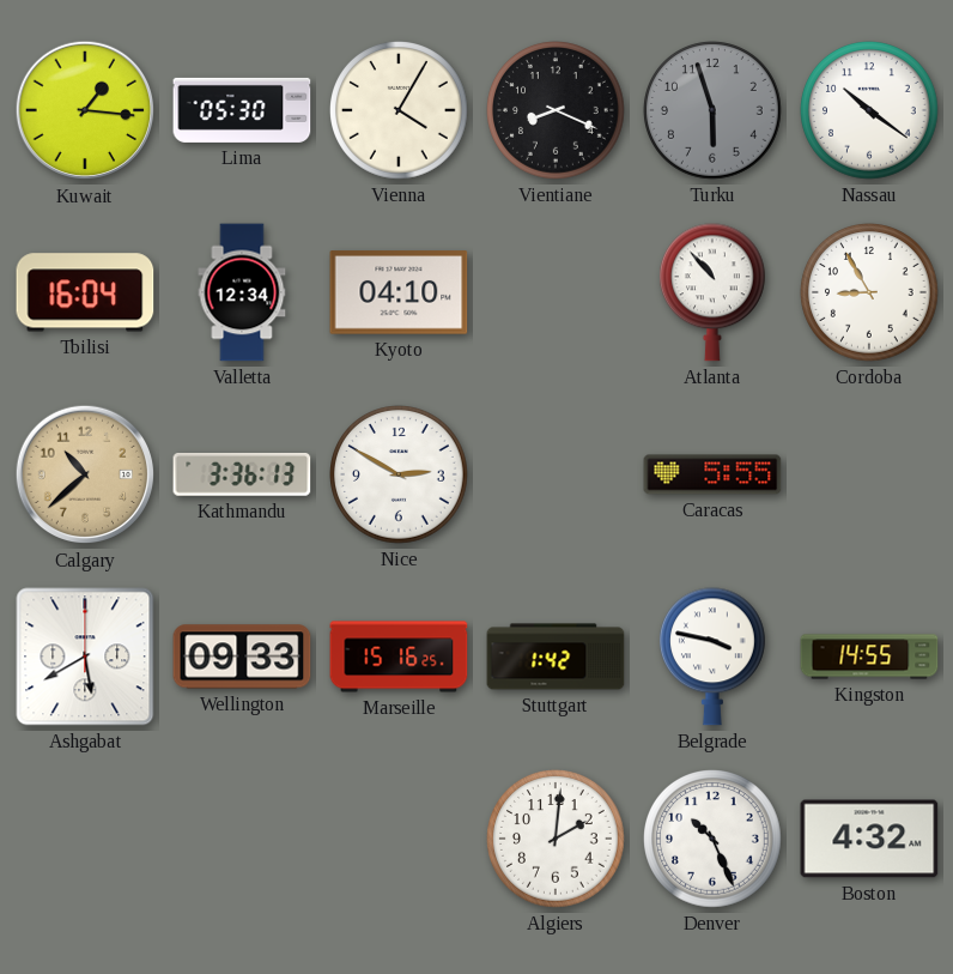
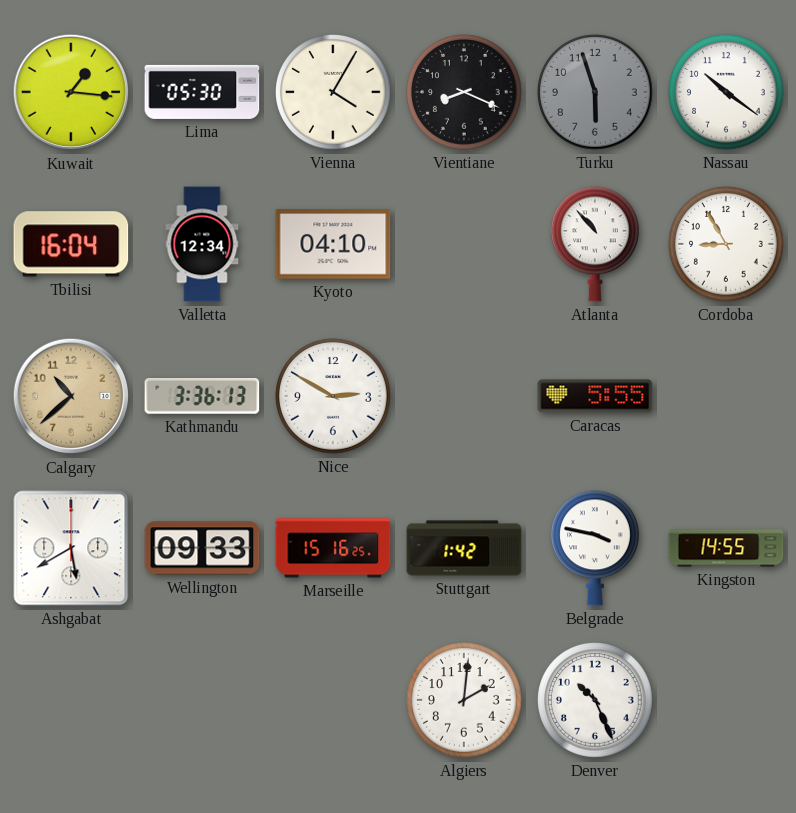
Boston: 4:32 -> none (869, 839)
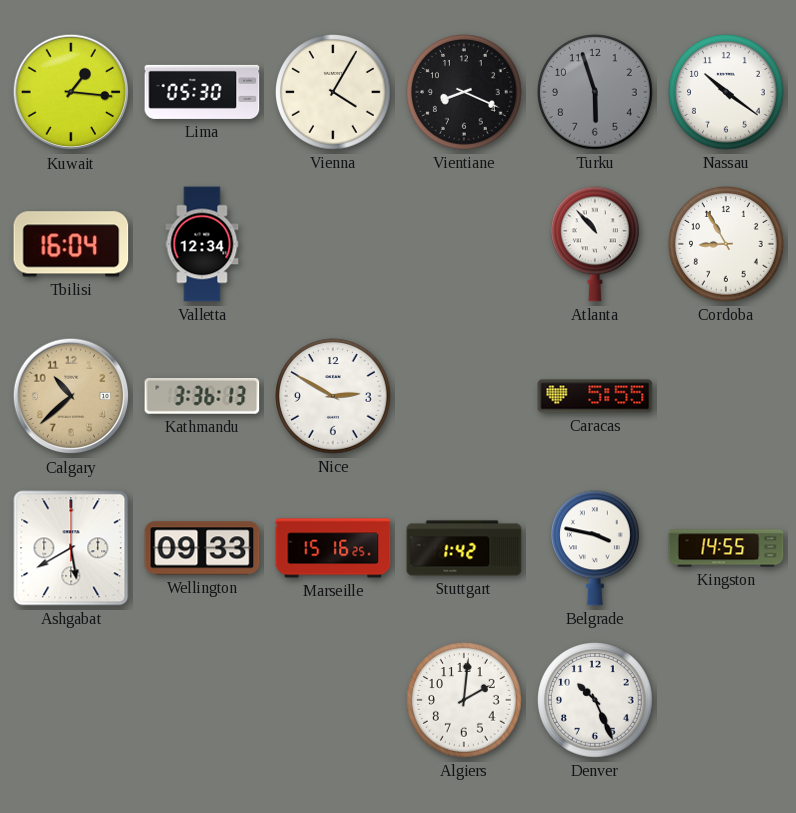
Kyoto: 04:10 -> none (333, 244)
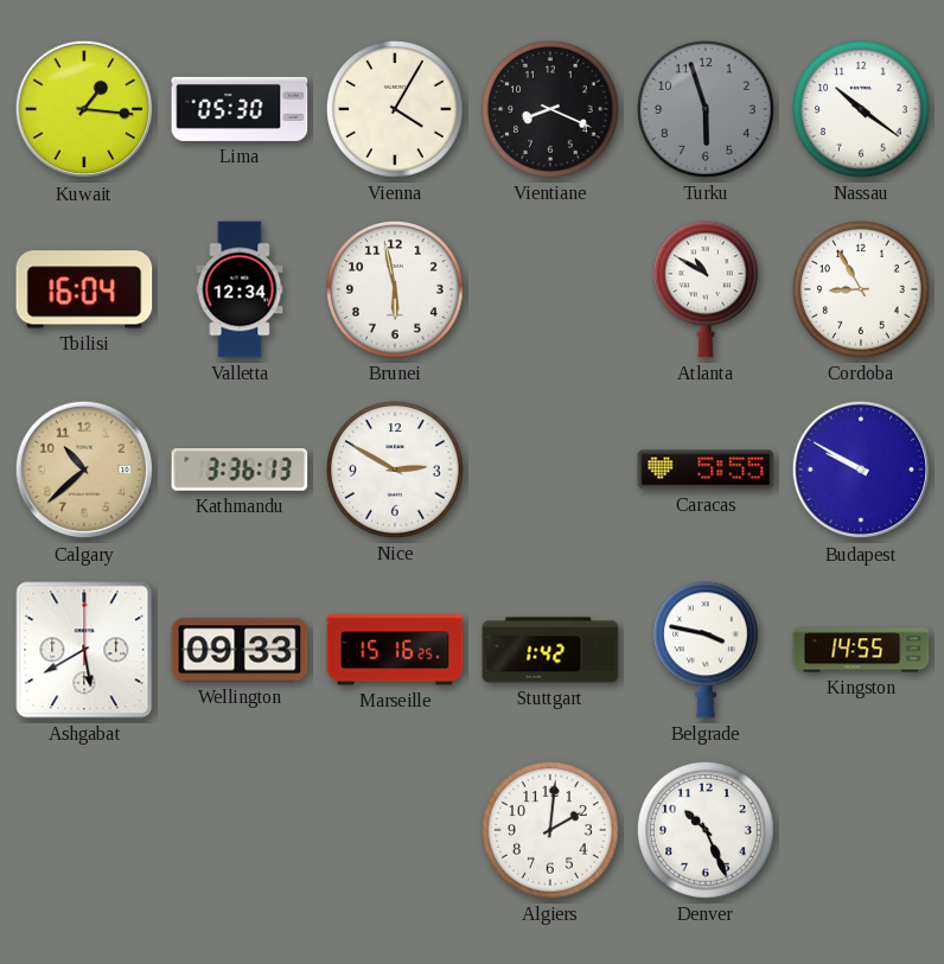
Brunei: none -> 5:58 (396, 291)
Atlanta: 10:53 -> 10:50 (706, 289)
Budapest: none -> 9:50 (861, 470)
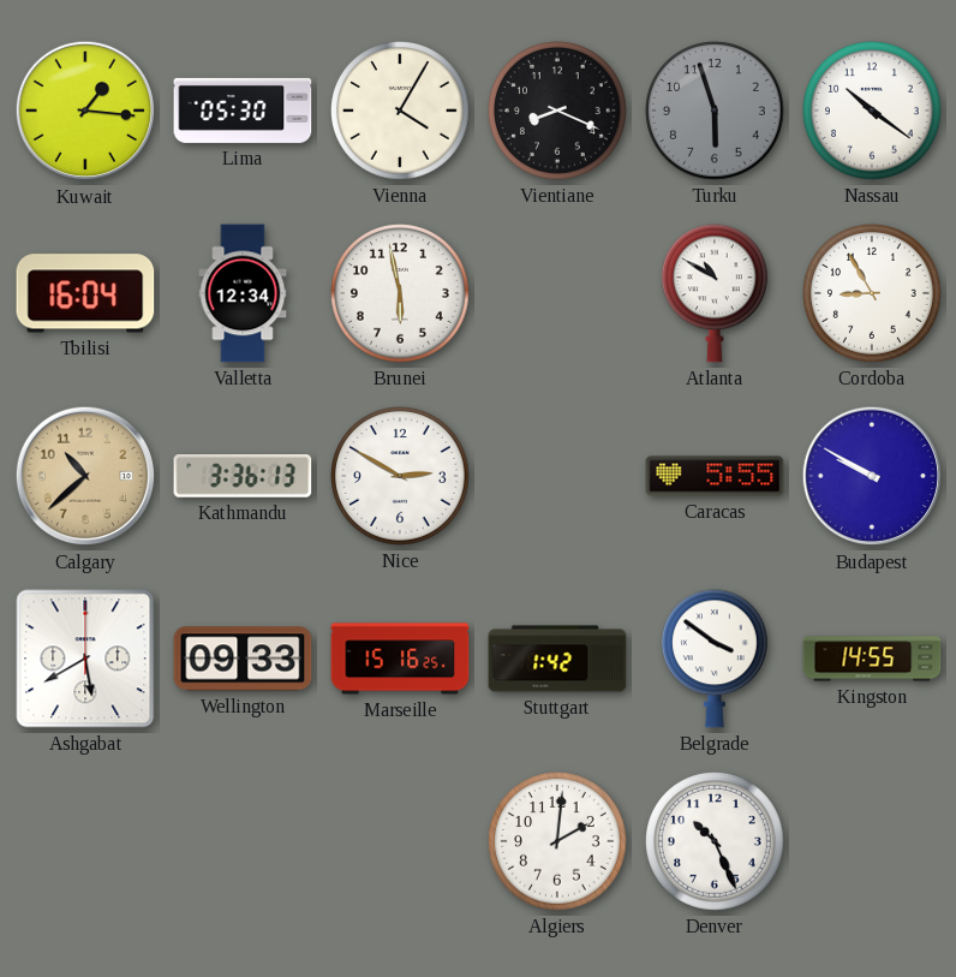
Belgrade: 3:47 -> 3:51 (715, 659)
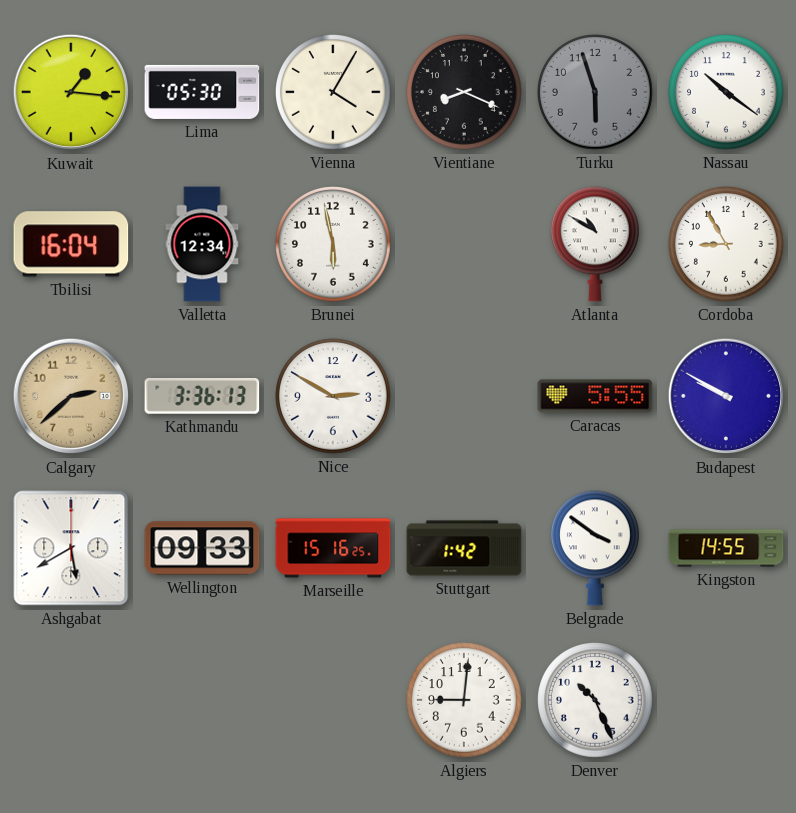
Calgary: 10:38 -> 2:38 (71, 396)
Algiers: 2:01 -> 9:01 (465, 701)
